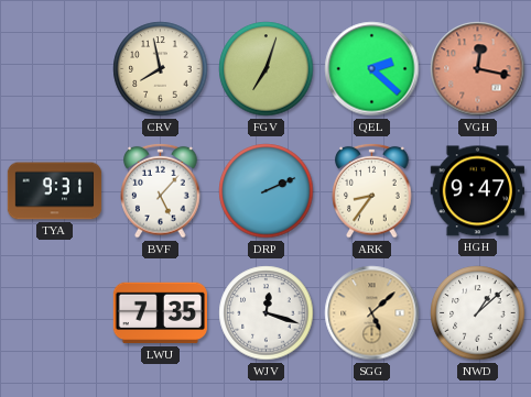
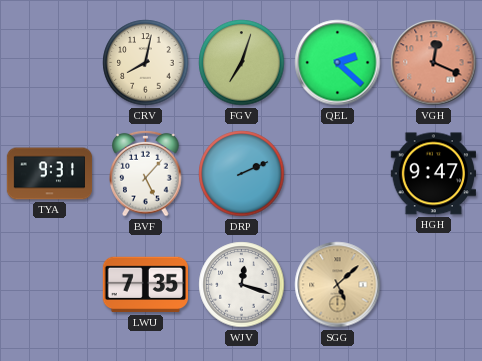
CRV: 7:58 -> 8:02 (146, 63)
VGH: 12:17 -> 12:19 (434, 63)
ARK: 8:36 -> none (372, 190)
NWD: 1:08 -> none (478, 313)
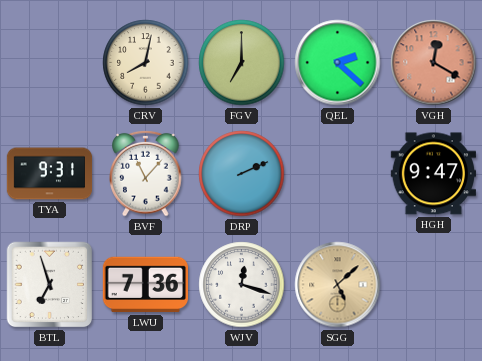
FGV: 7:03 -> 7:00 (242, 63)
VGH: 12:19 -> 12:20 (434, 63)
BVF: 5:07 -> 11:07 (146, 173)
BTL: none -> 6:57 (50, 285)
LWU: 7:35 -> 7:36 (145, 285)
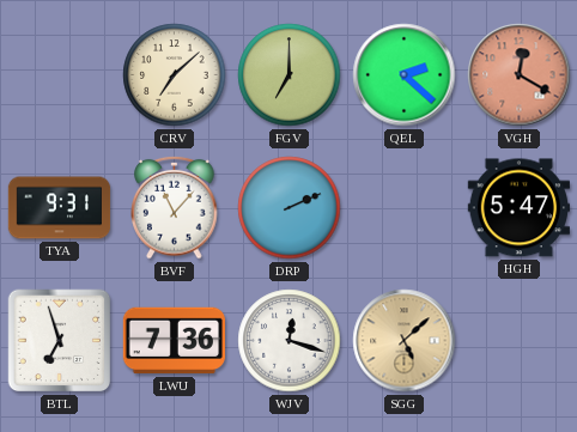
CRV: 8:02 -> 7:08 (175, 75)
HGH: 9:47 -> 5:47 (518, 208)
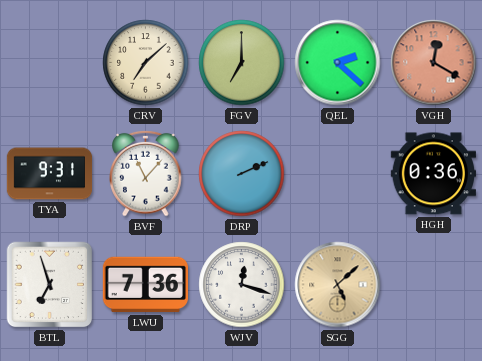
HGH: 5:47 -> 0:36 (433, 174)
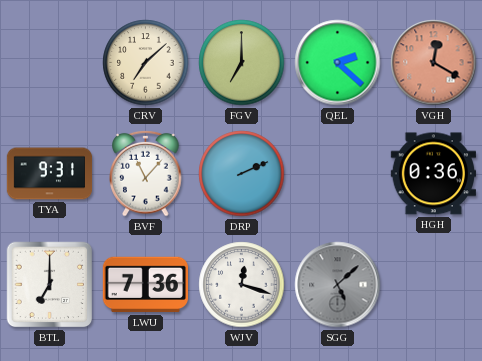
BTL: 6:57 -> 7:00 (50, 285)
SGG dial: champagne -> grey (338, 285)
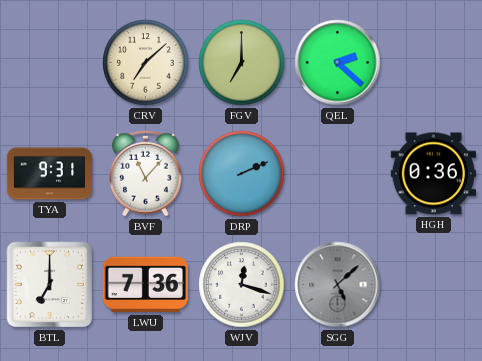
VGH: 12:20 -> none (434, 63)
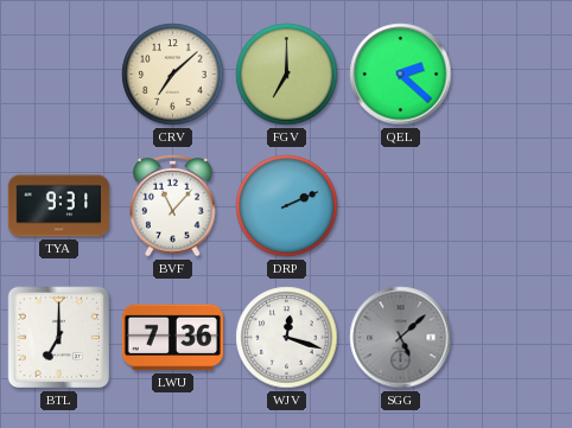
HGH: 0:36 -> none (433, 174)
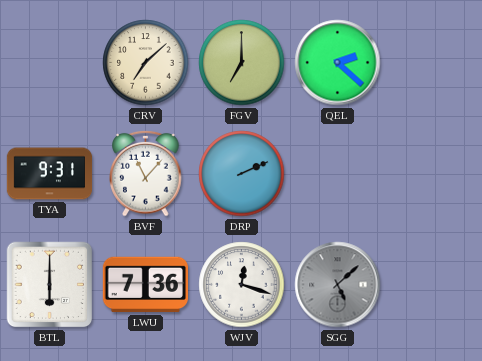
BTL: 7:00 -> 6:00 (50, 285)
